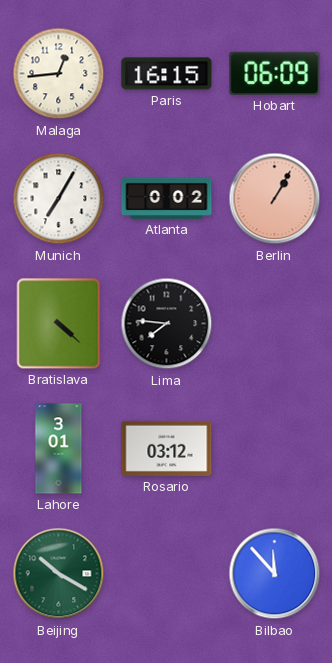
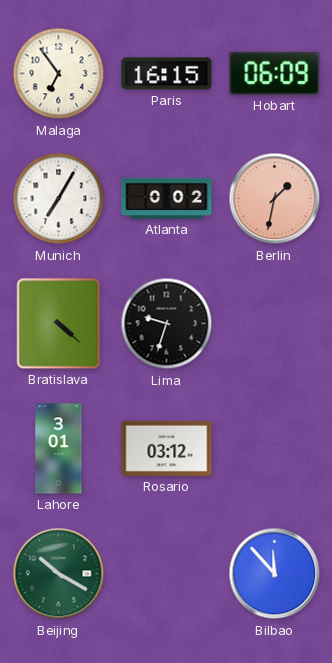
Malaga: 12:44 -> 6:54 (59, 74)
Berlin: 1:05 -> 1:32 (275, 199)
Lima: 7:46 -> 9:33 (167, 324)
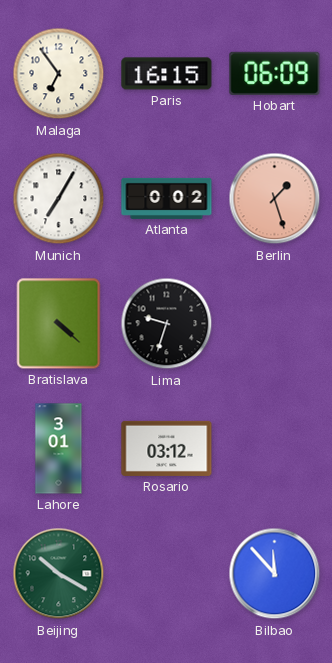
Berlin: 1:32 -> 1:27 (275, 199)
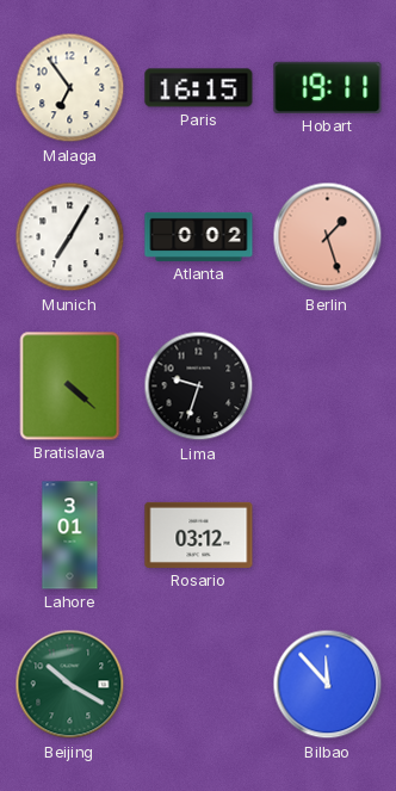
Hobart: 06:09 -> 19:11 (328, 87)
